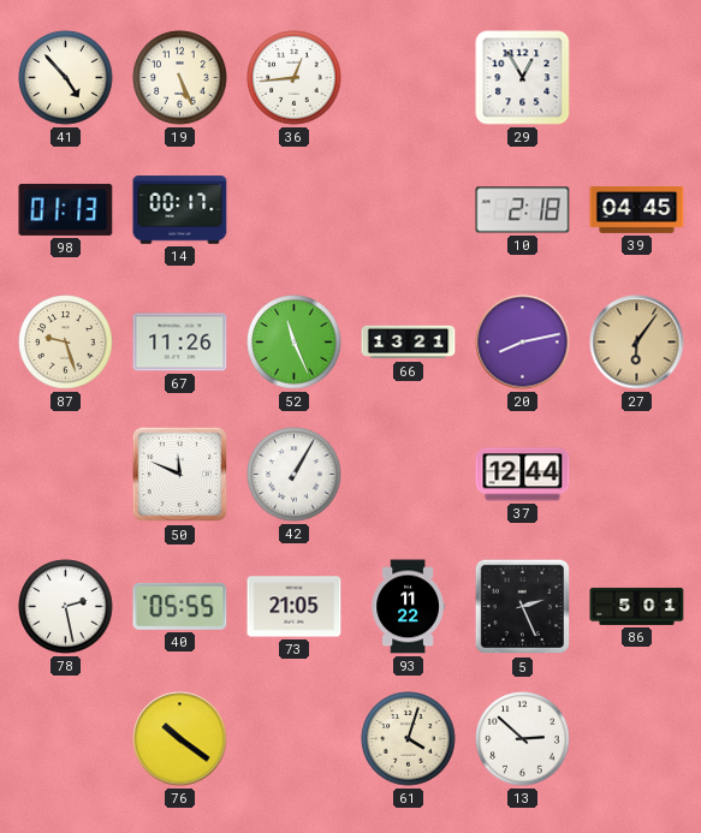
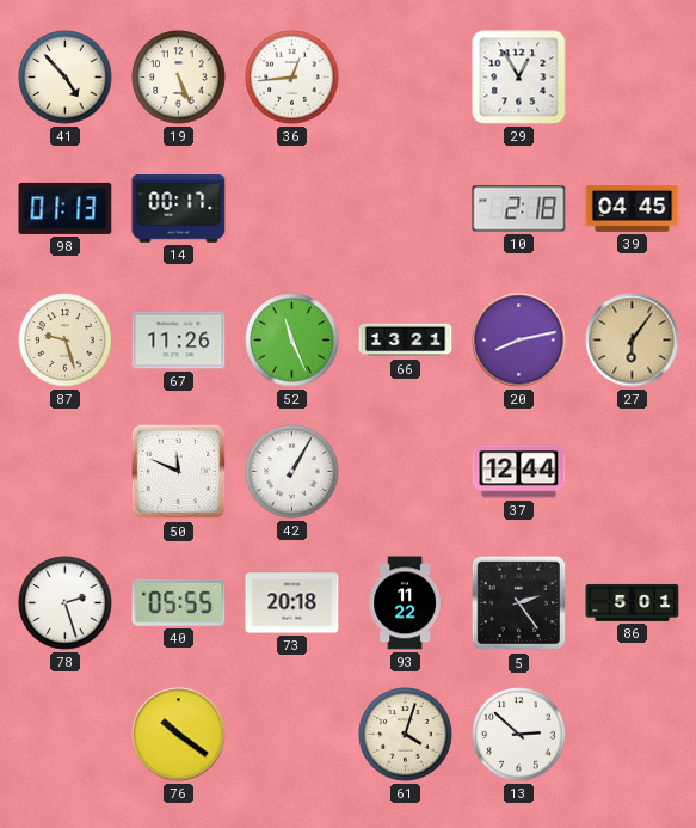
78: 2:28 -> 2:27 (66, 603)
73: 21:05 -> 20:18 (292, 603)
5: 2:26 -> 2:24 (519, 603)
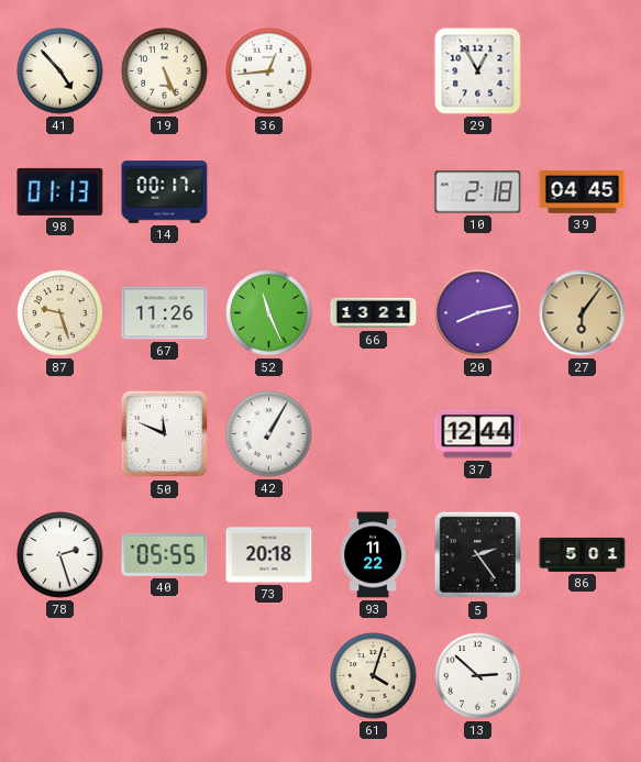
76: 10:21 -> none (179, 735)
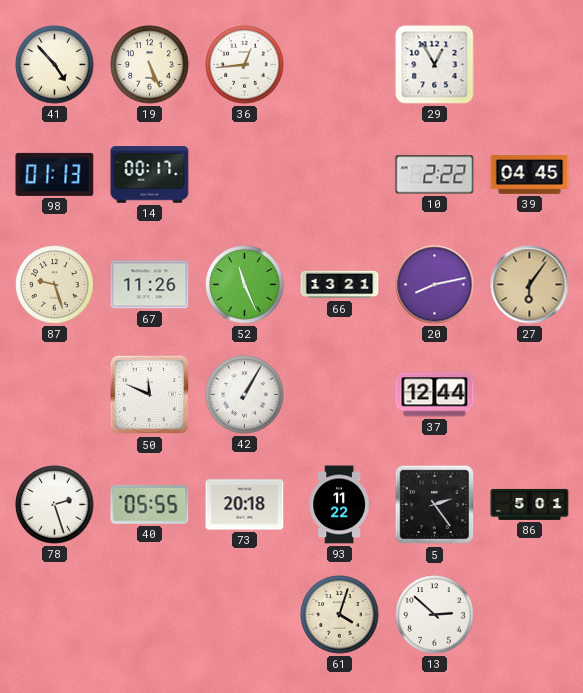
10: 2:18 -> 2:22 (435, 175)
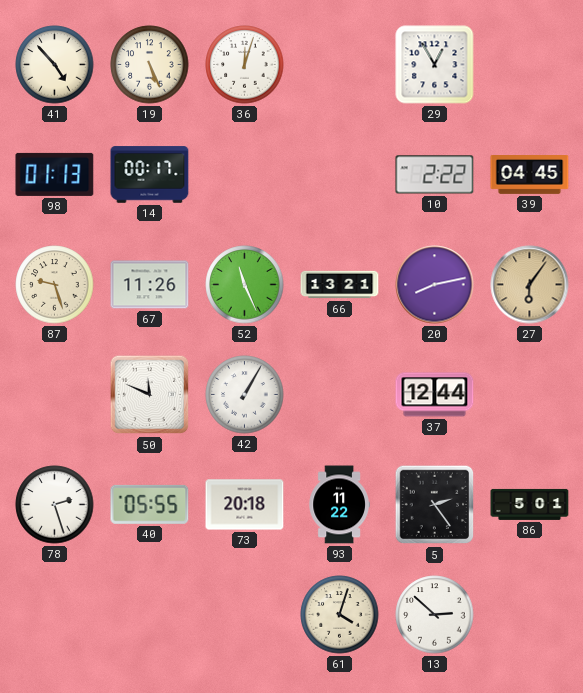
36: 12:44 -> 12:03 (245, 65)
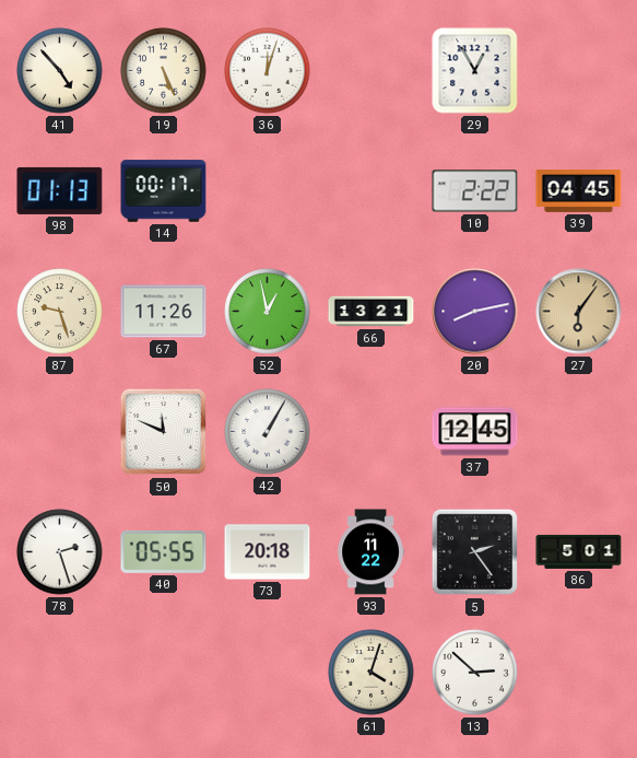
52: 11:26 -> 12:58 (268, 312)
37: 12:44 -> 12:45 (475, 432)
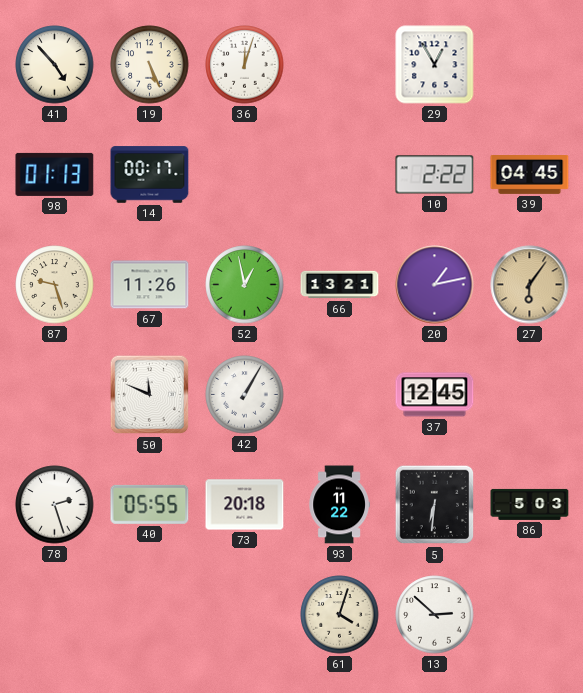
20: 8:13 -> 1:13 (435, 285)
5: 2:24 -> 6:31 (435, 505)
86: 5:01 -> 5:03 (530, 504)
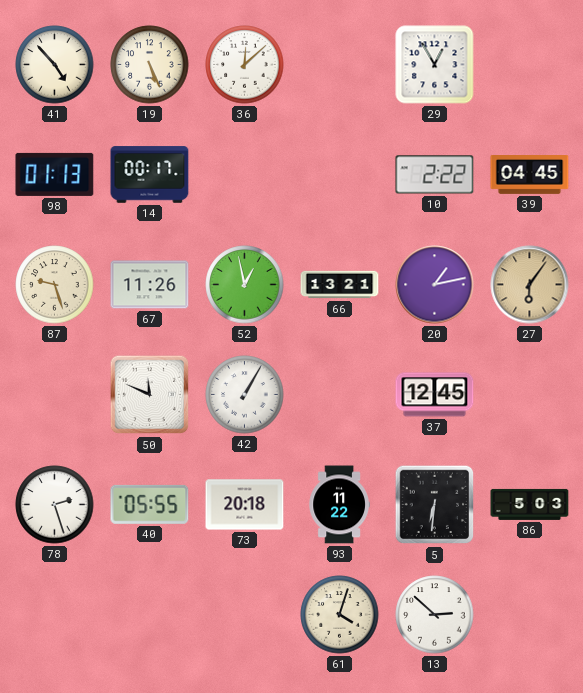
36: 12:03 -> 12:08 (245, 65)
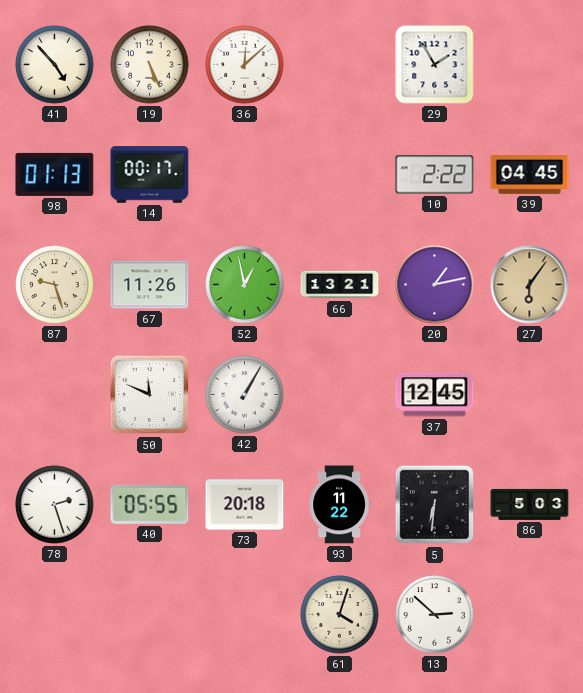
29: 12:55 -> 1:55 (435, 65)
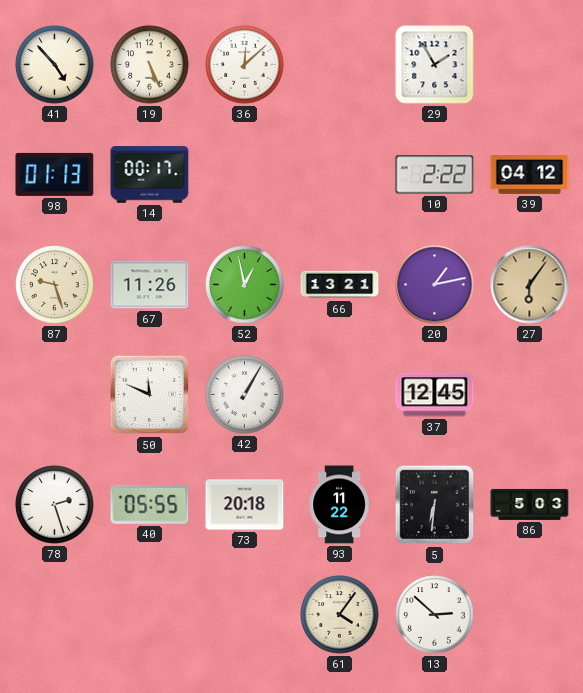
39: 04:45 -> 04:12 (530, 175)
61: 4:03 -> 4:06 (340, 615)
